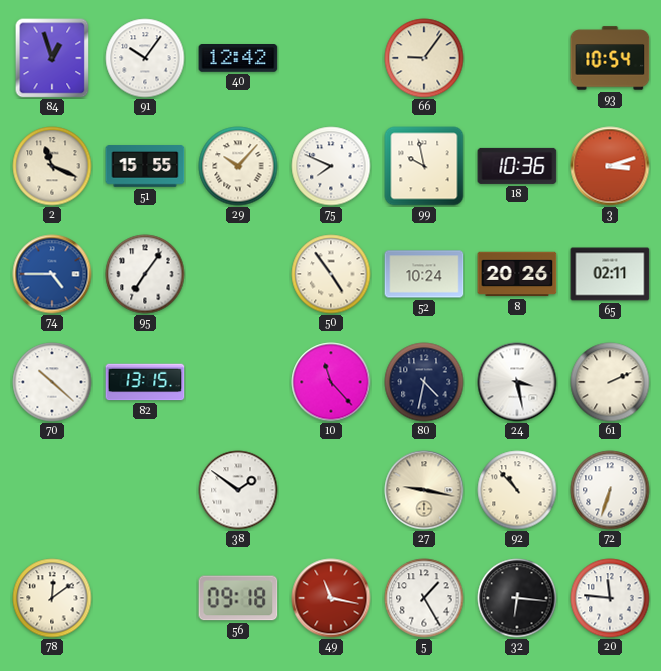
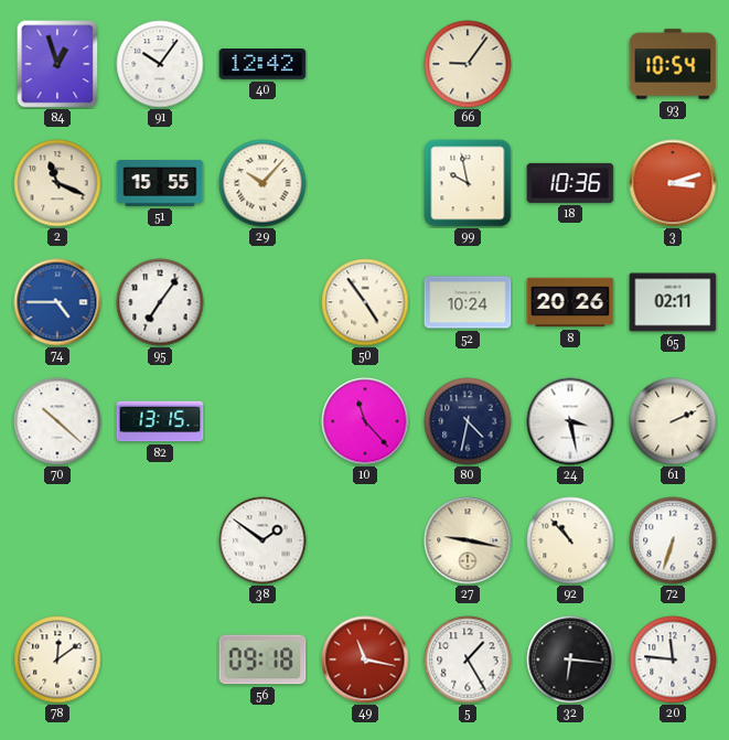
75: 7:49 -> none (331, 166)
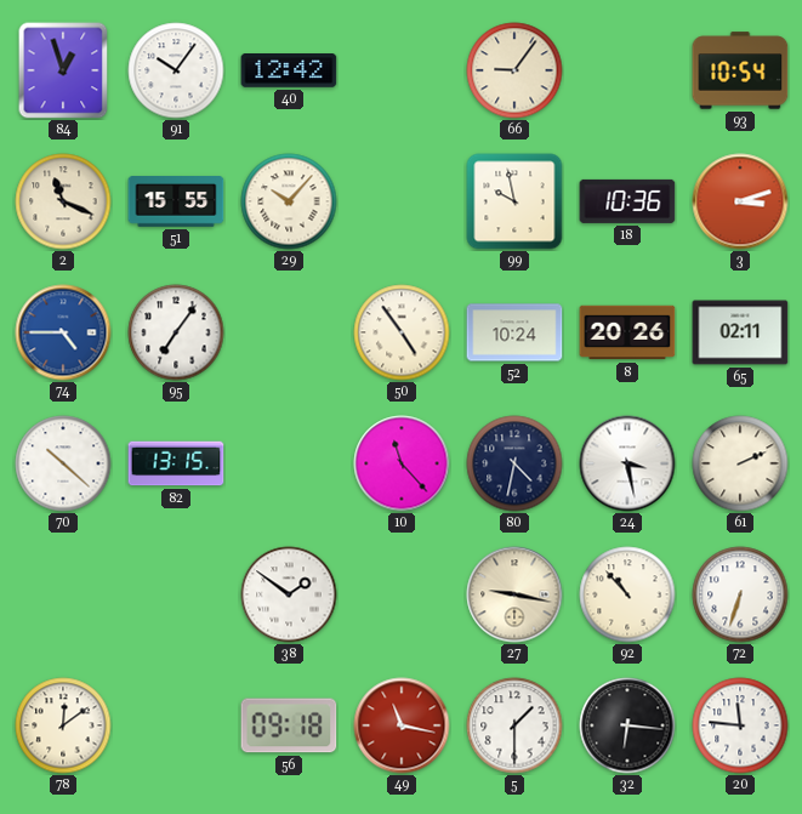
5: 1:25 -> 1:30 (514, 725)
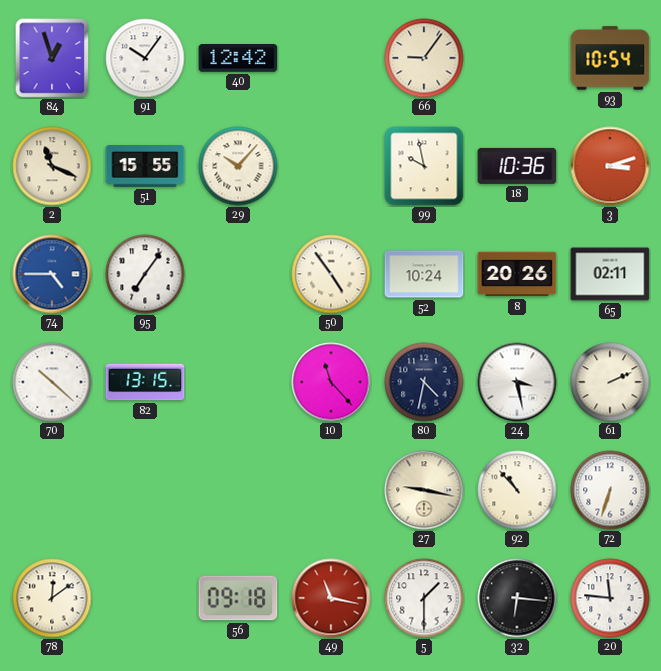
38: 1:51 -> none (289, 594)
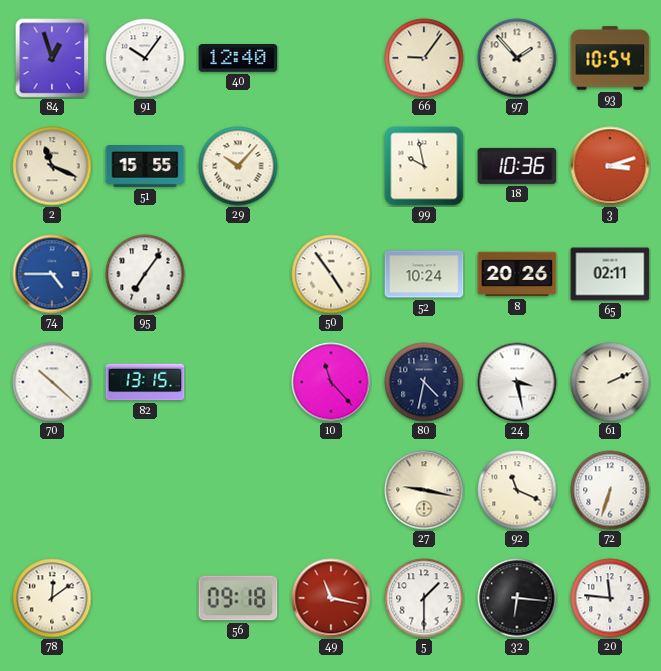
40: 12:42 -> 12:40 (238, 58)
97: none -> 1:53 (517, 58)
92: 10:53 -> 11:19 (517, 490)
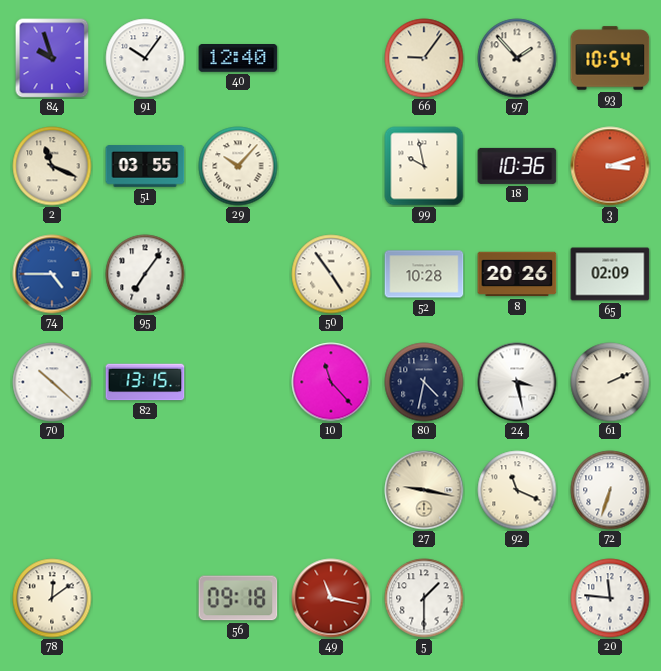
84: 12:57 -> 9:57 (52, 58)
51: 15:55 -> 03:55 (145, 166)
52: 10:24 -> 10:28 (424, 274)
65: 02:11 -> 02:09 (610, 274)
32: 6:16 -> none (517, 598)
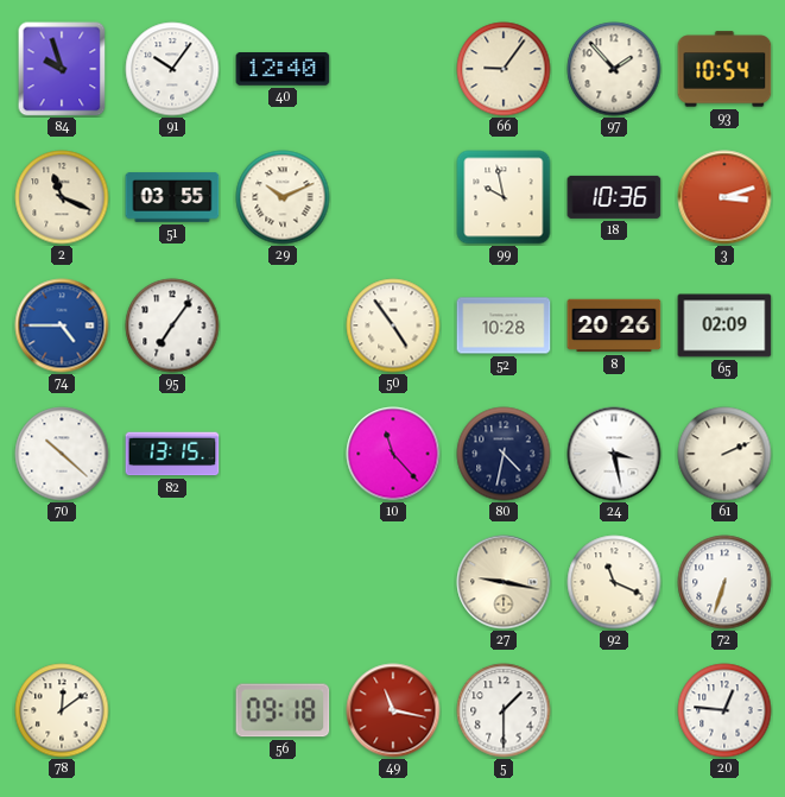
29: 10:07 -> 10:11 (283, 197)
20: 11:46 -> 12:46 (724, 710)
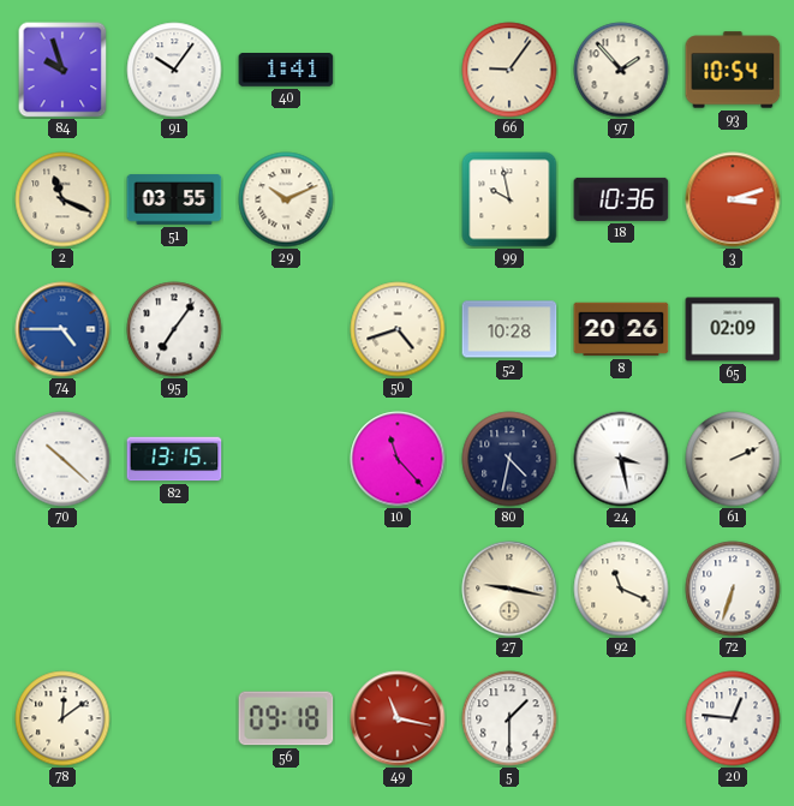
40: 12:40 -> 1:41 (286, 70)
50: 4:54 -> 4:42 (398, 329)
